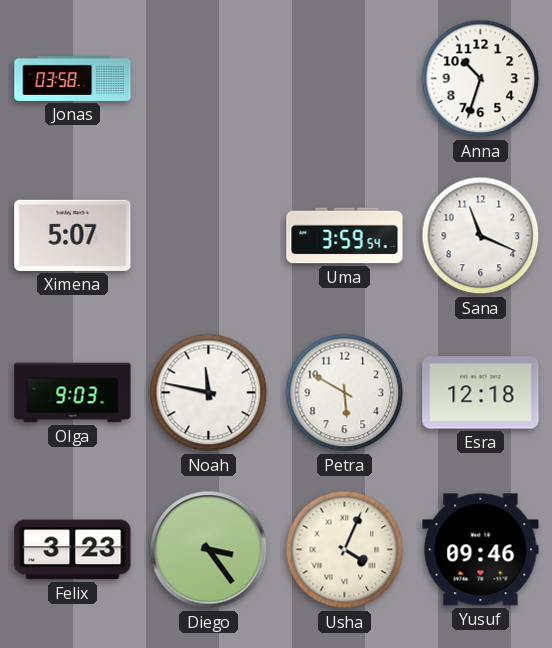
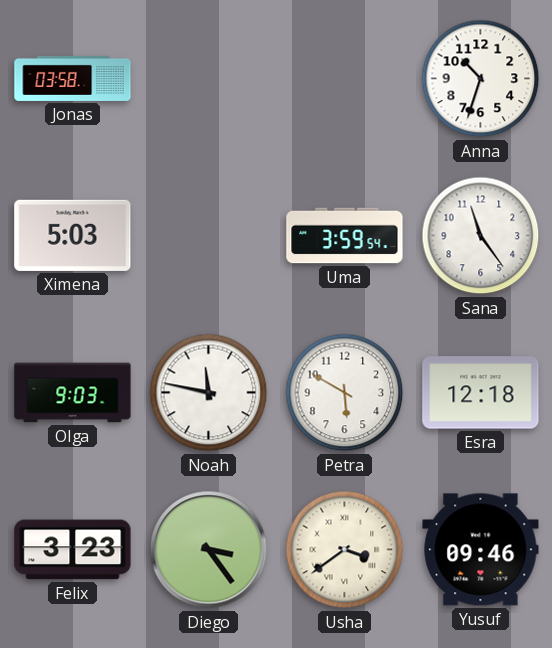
Ximena: 5:07 -> 5:03 (73, 235)
Sana: 11:19 -> 11:24 (481, 236)
Usha: 4:04 -> 3:39 (345, 550)
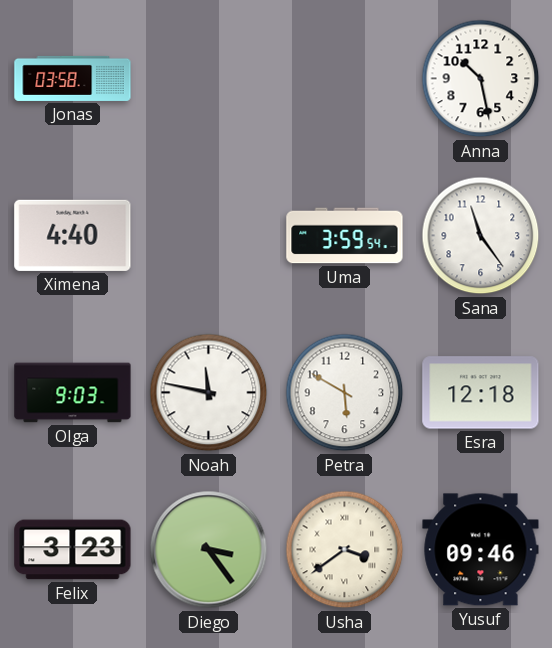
Anna: 10:33 -> 10:28 (481, 79)
Ximena: 5:03 -> 4:40 (73, 235)
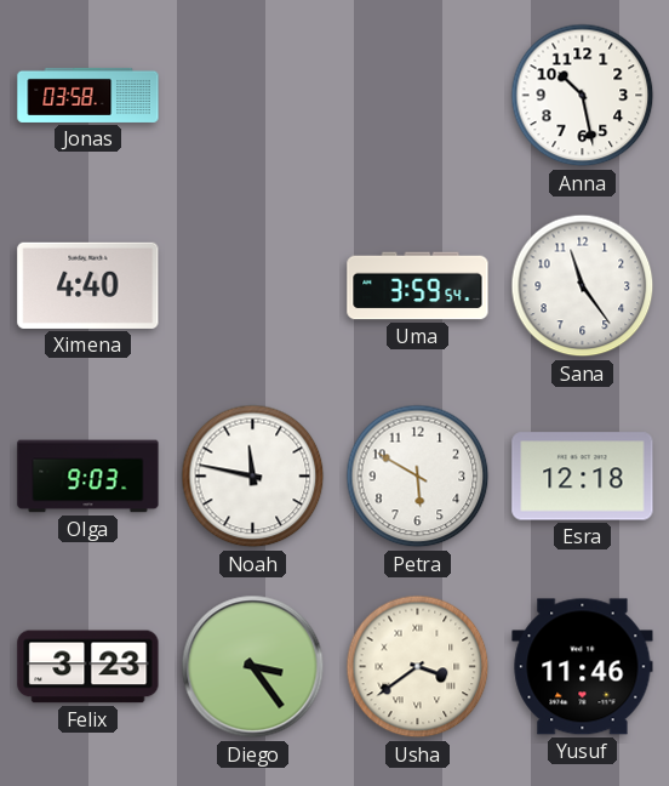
Yusuf: 09:46 -> 11:46 (583, 667)
